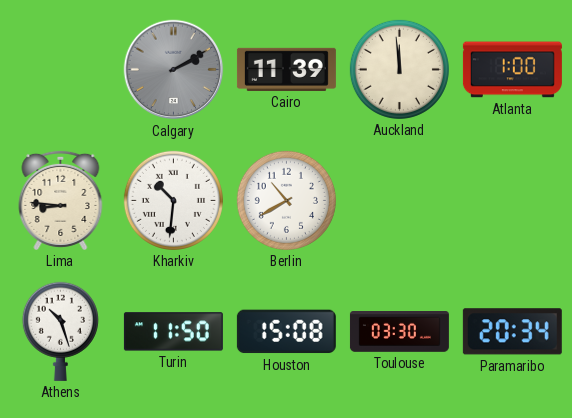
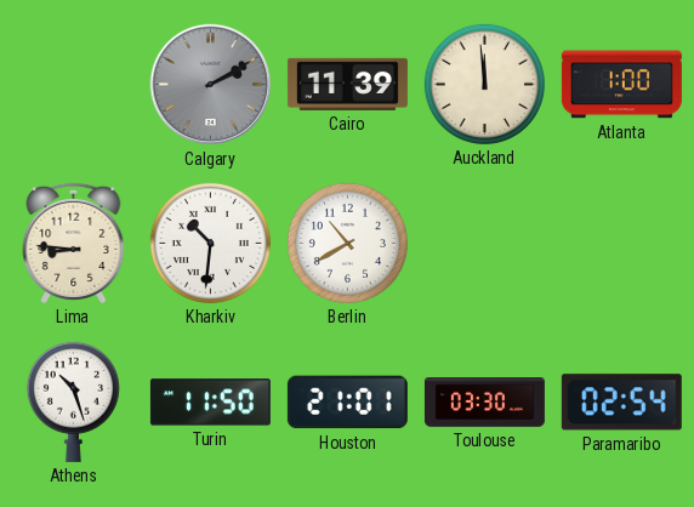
Houston: 15:08 -> 21:01 (347, 403)
Paramaribo: 20:34 -> 02:54 (621, 403)
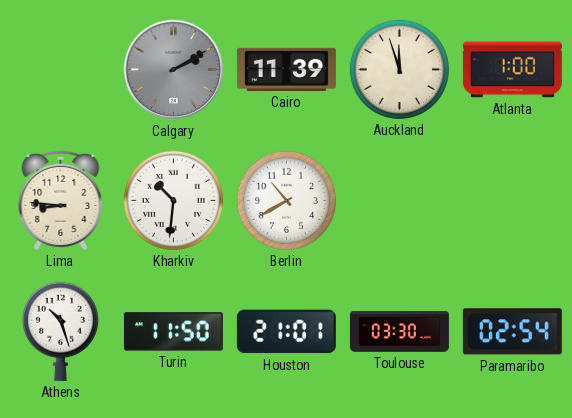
Auckland: 11:59 -> 11:57 (399, 69)
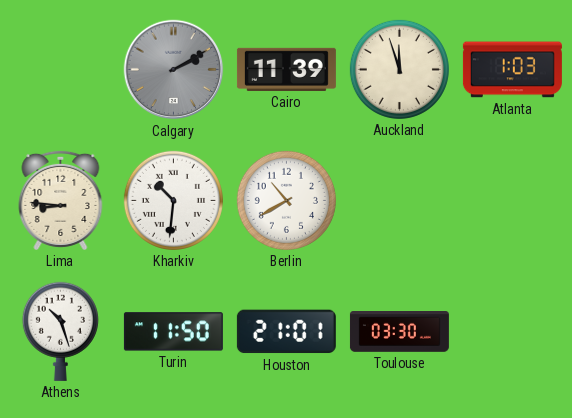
Atlanta: 1:00 -> 1:03 (512, 70)
Paramaribo: 02:54 -> none (512, 332)
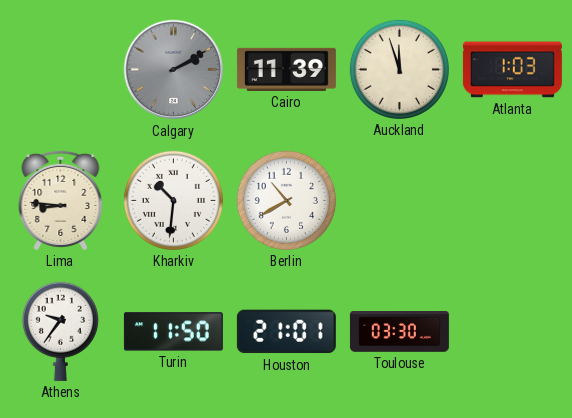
Athens: 10:27 -> 9:36 (60, 331)
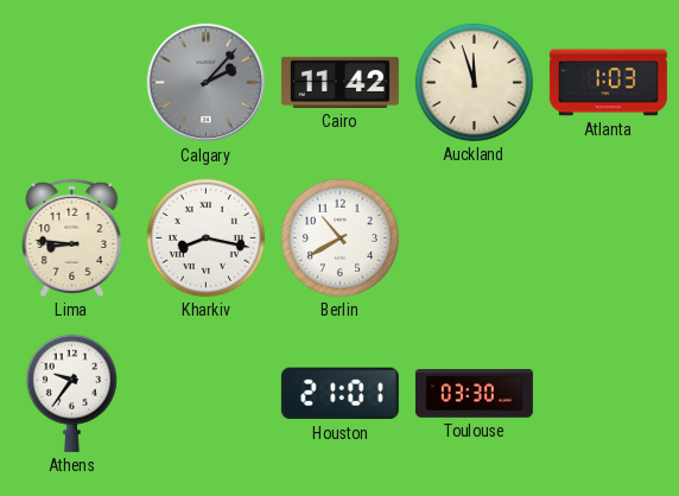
Calgary: 2:10 -> 2:07 (207, 83)
Cairo: 11:39 -> 11:42 (339, 82)
Kharkiv: 10:31 -> 8:17 (205, 237)
Turin: 11:50 -> none (173, 332)
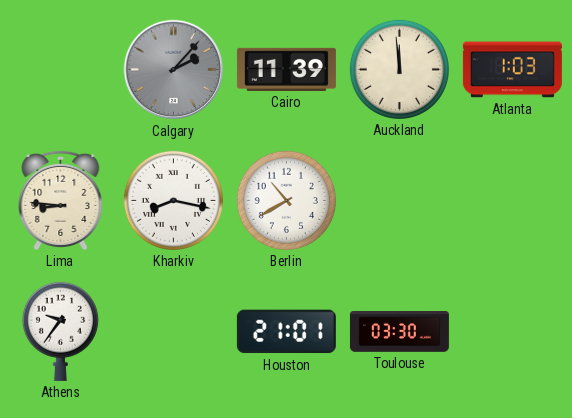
Cairo: 11:42 -> 11:39 (286, 69)
Auckland: 11:57 -> 11:59 (399, 69)
